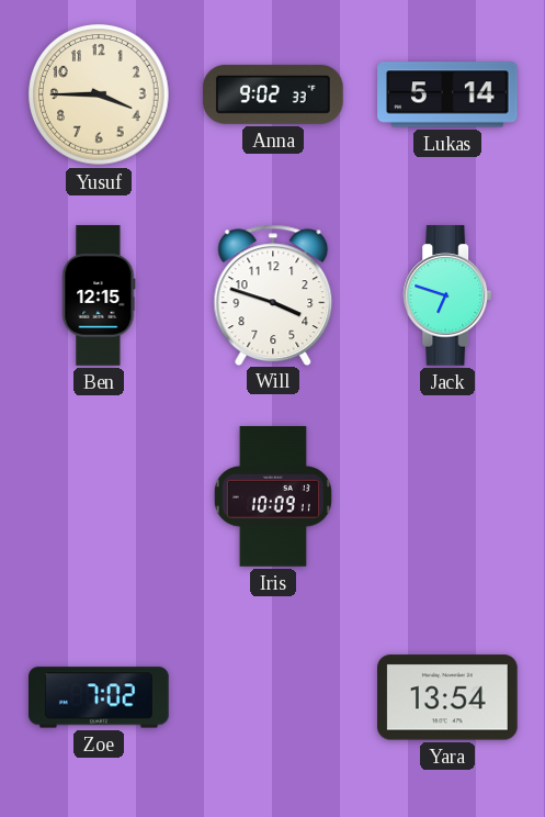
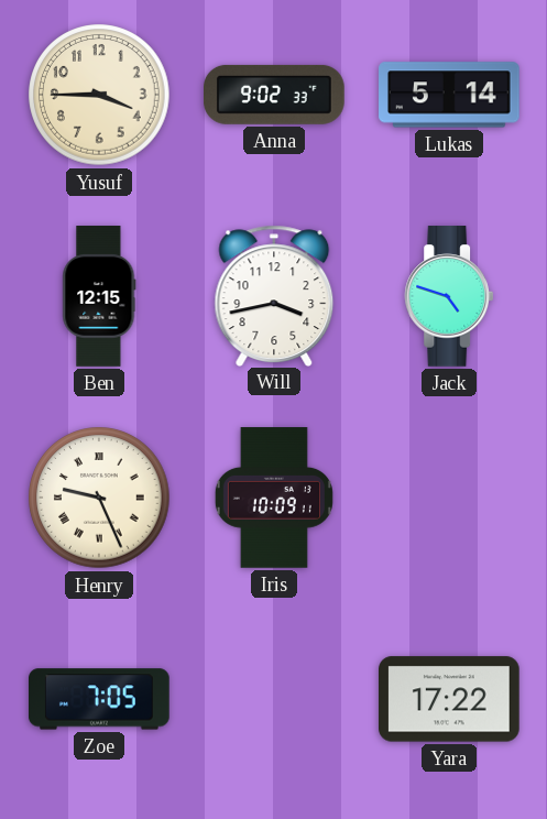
Will: 3:48 -> 3:43 (274, 295)
Jack: 6:48 -> 4:48 (449, 296)
Henry: none -> 9:26 (99, 498)
Zoe: 7:02 -> 7:05 (100, 699)
Yara: 13:54 -> 17:22 (450, 699)
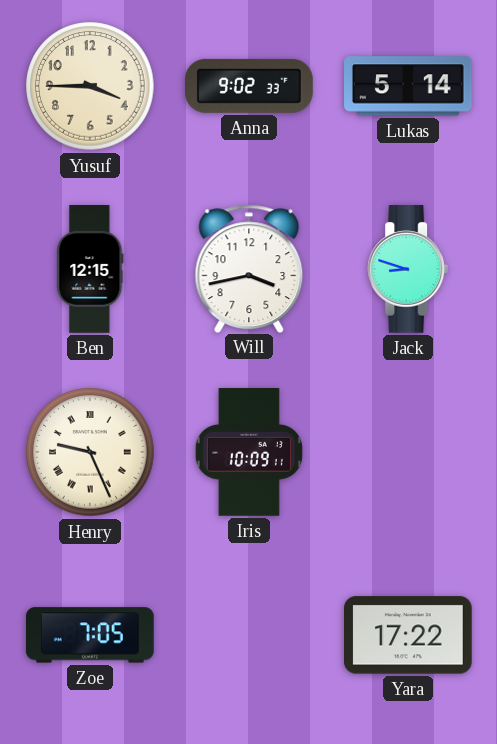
Jack: 4:48 -> 8:48 (408, 269)
